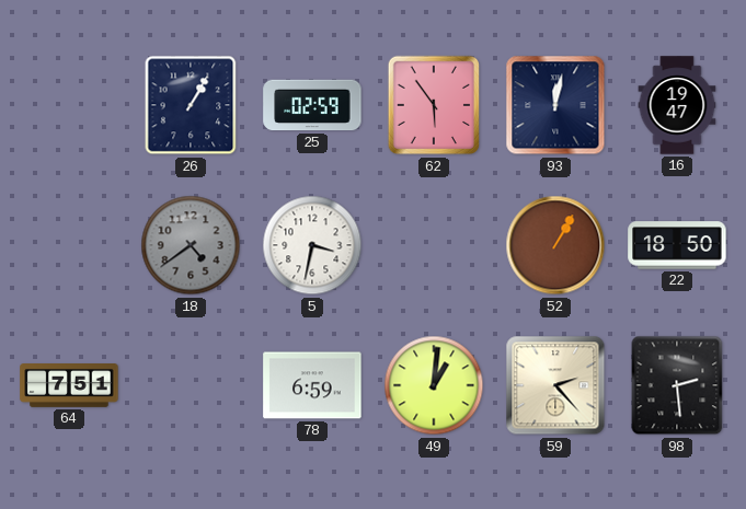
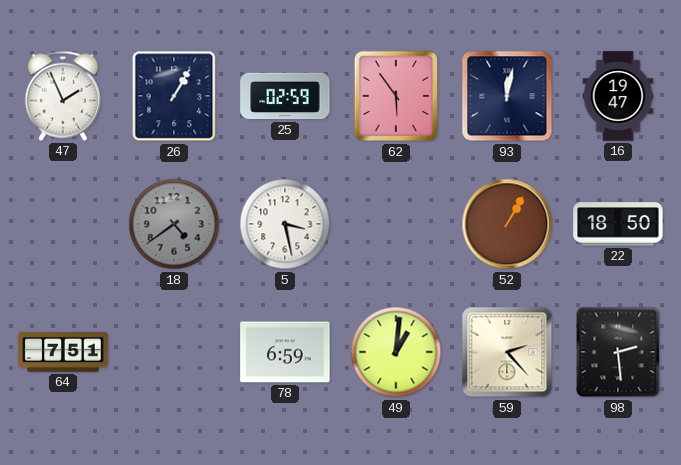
47: none -> 1:56 (63, 96)
5: 3:32 -> 3:28 (285, 224)
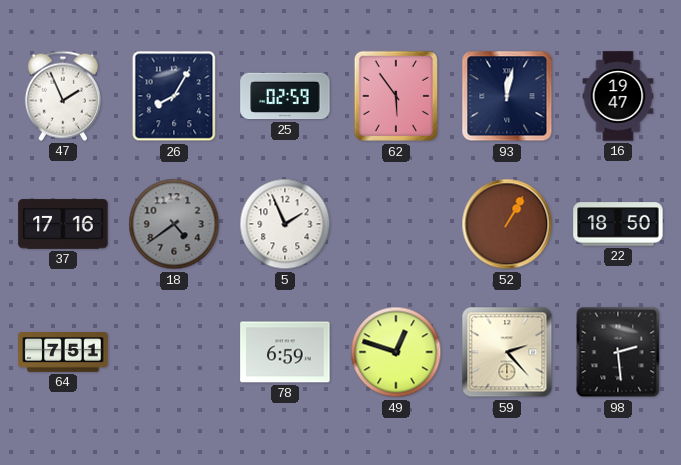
26: 1:05 -> 8:05 (174, 96)
37: none -> 17:16 (63, 224)
5: 3:28 -> 1:56 (285, 224)
49: 1:01 -> 12:48 (396, 352)
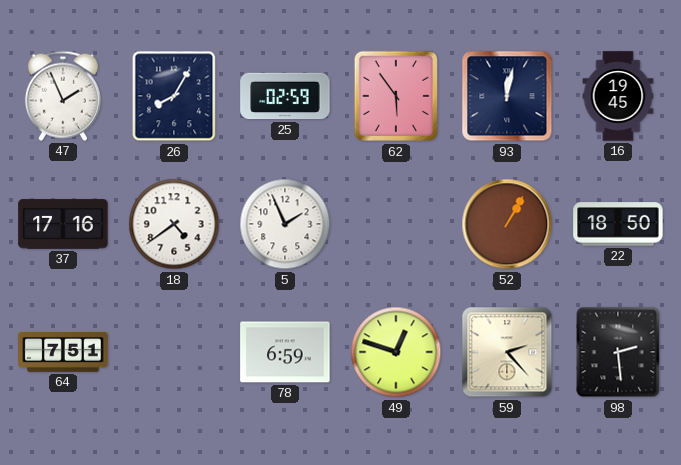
16: 19:47 -> 19:45 (618, 96)
18 dial: grey -> white (174, 224)
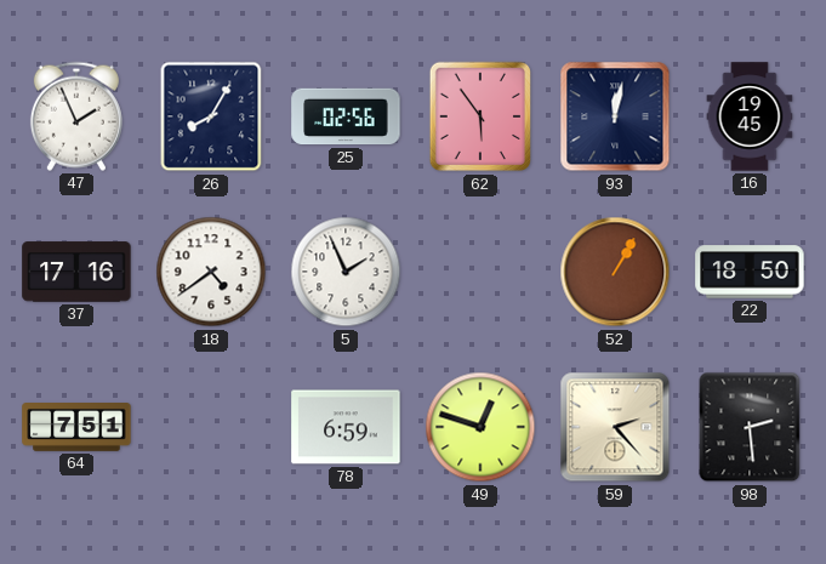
25: 02:59 -> 02:56 (346, 116)
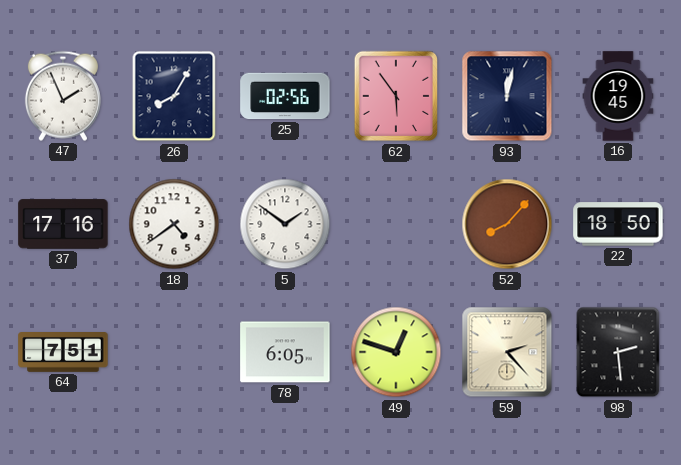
5: 1:56 -> 1:51 (285, 224)
52: 1:05 -> 8:07 (507, 224)
78: 6:59 -> 6:05 (285, 352)
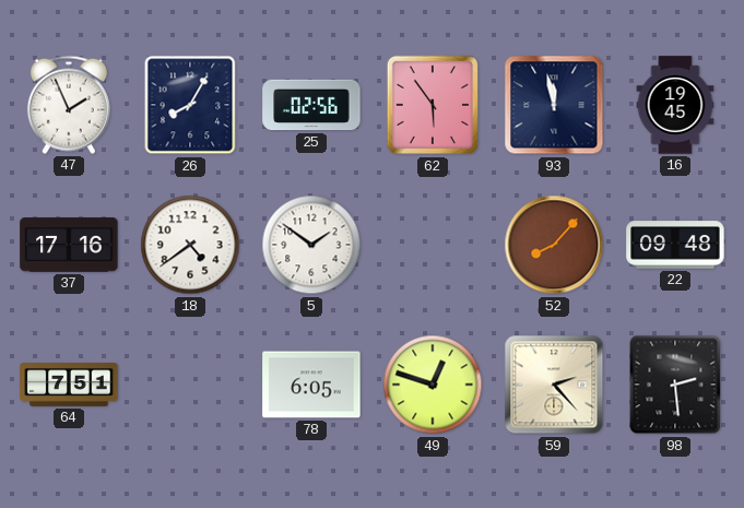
93: 12:02 -> 11:58 (554, 105)
22: 18:50 -> 09:48 (675, 245)
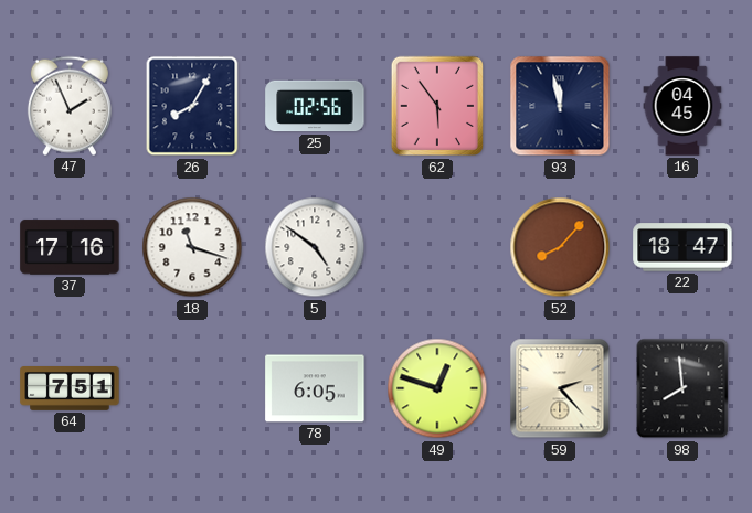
16: 19:45 -> 04:45 (682, 106)
18: 4:39 -> 11:18 (192, 247)
5: 1:51 -> 4:51 (315, 247)
22: 09:48 -> 18:47 (682, 247)
98: 2:29 -> 7:59 (682, 388)
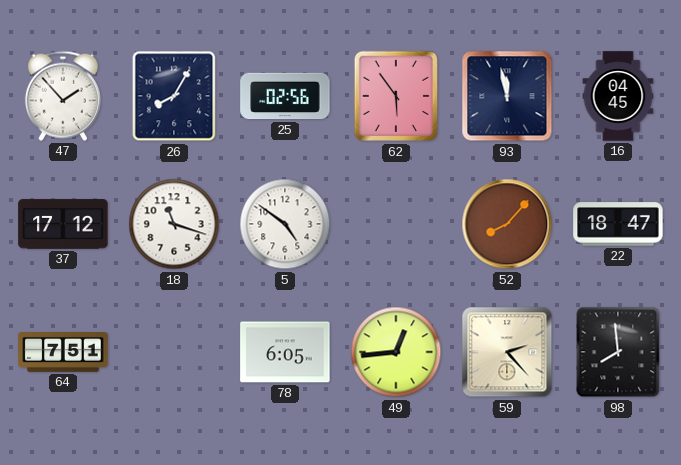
47: 1:56 -> 1:53 (63, 96)
37: 17:16 -> 17:12 (63, 224)
49: 12:48 -> 12:44 (396, 352)
